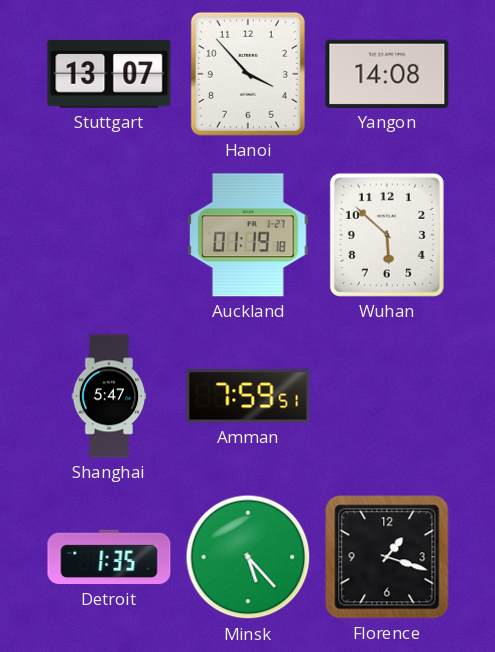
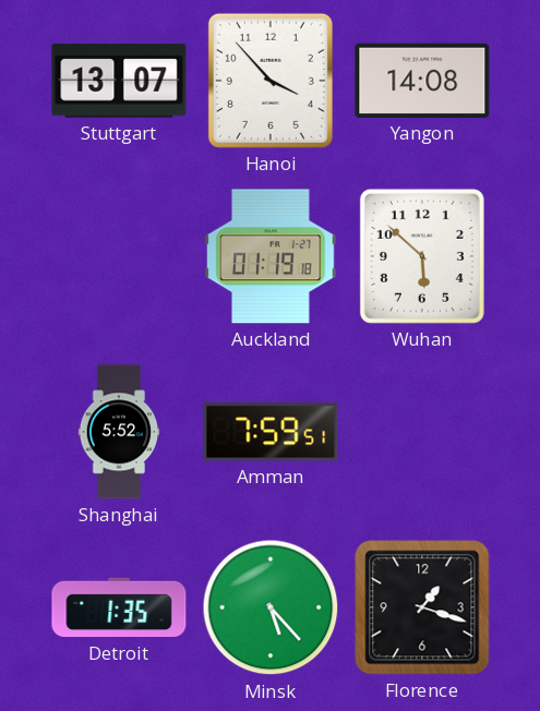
Shanghai: 5:47 -> 5:52 (119, 432)
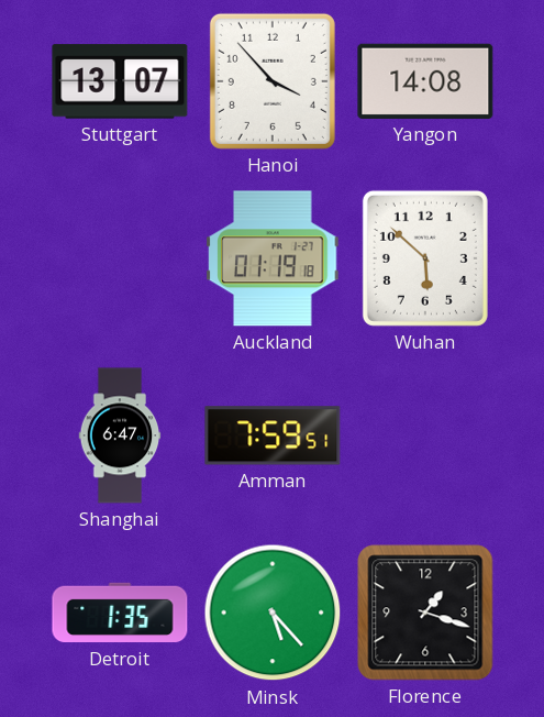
Shanghai: 5:52 -> 6:47 (120, 435)
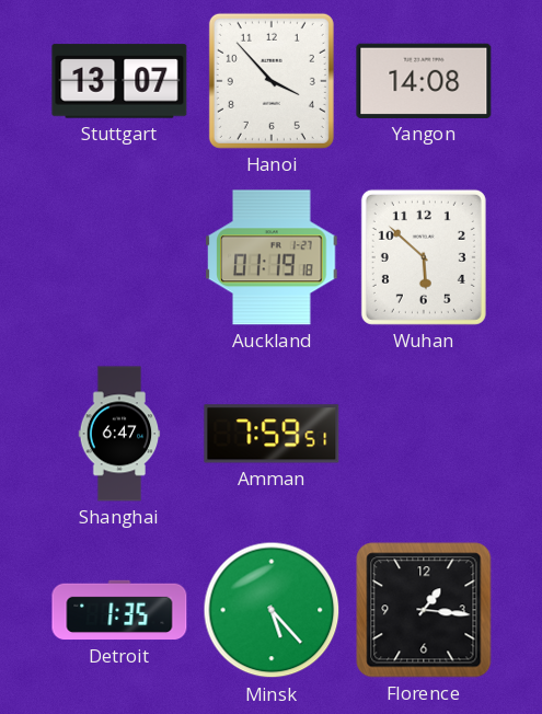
Florence: 1:18 -> 1:16 (424, 610)
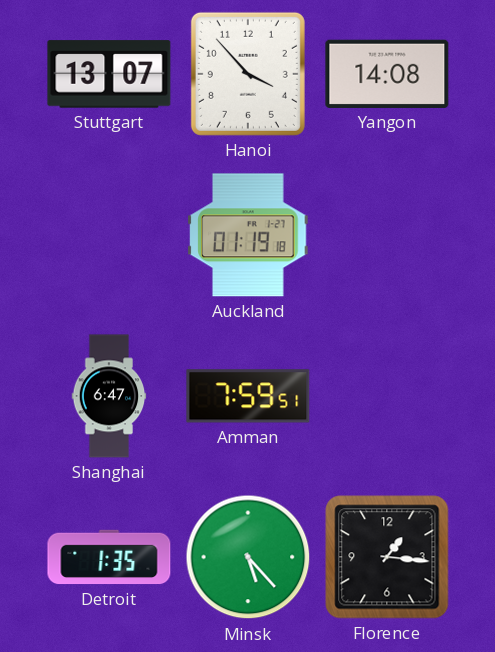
Wuhan: 5:52 -> none (424, 257)
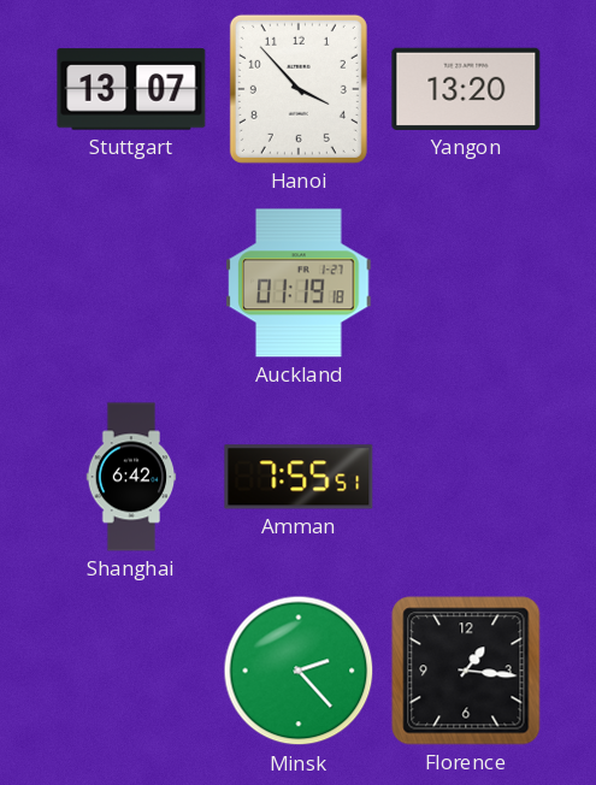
Yangon: 14:08 -> 13:20 (466, 89)
Shanghai: 6:47 -> 6:42 (131, 477)
Amman: 7:59 -> 7:55 (299, 477)
Detroit: 1:35 -> none (109, 557)
Minsk: 5:23 -> 2:23 (299, 671)
